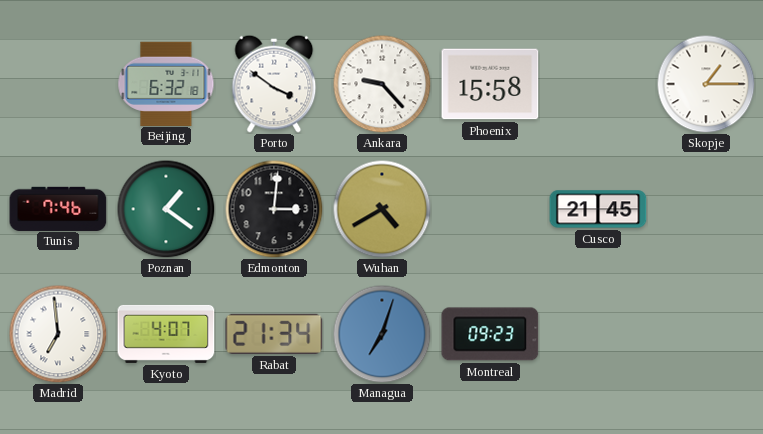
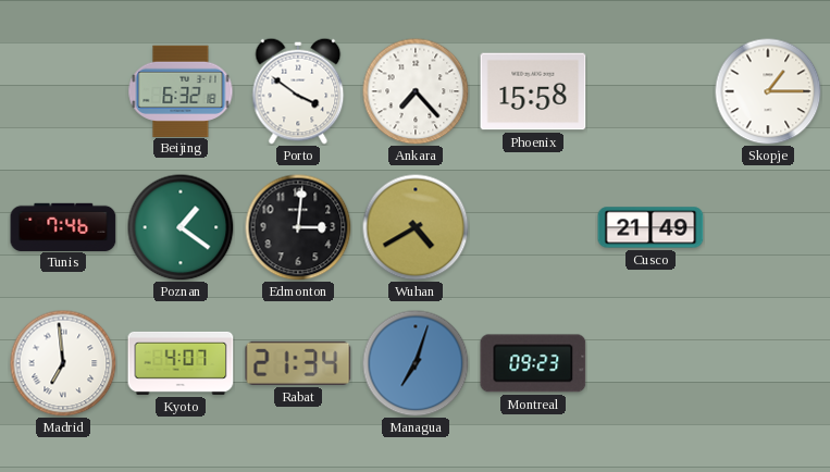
Ankara: 9:23 -> 7:23 (416, 91)
Cusco: 21:45 -> 21:49 (651, 227)
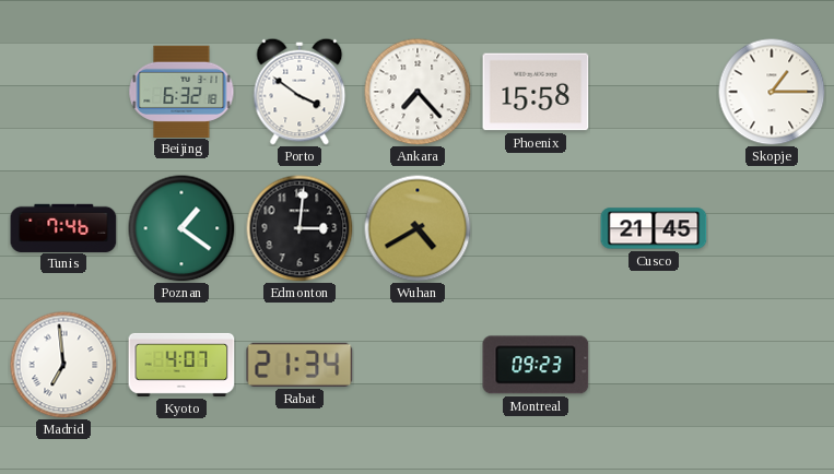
Cusco: 21:49 -> 21:45 (654, 228)
Managua: 7:03 -> none (416, 363)
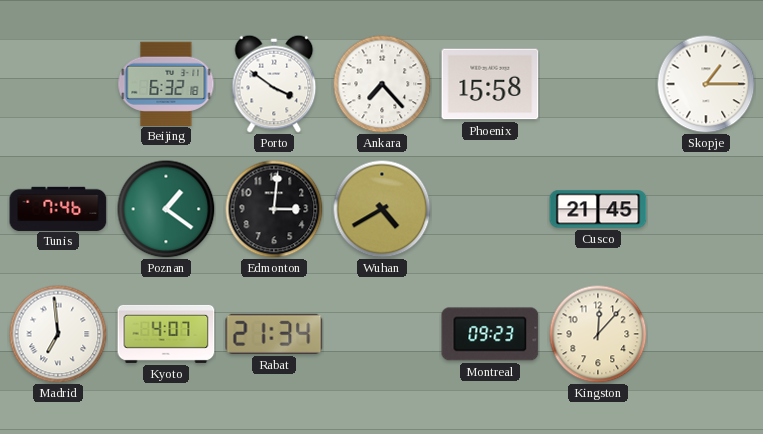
Kingston: none -> 12:07 (598, 334)
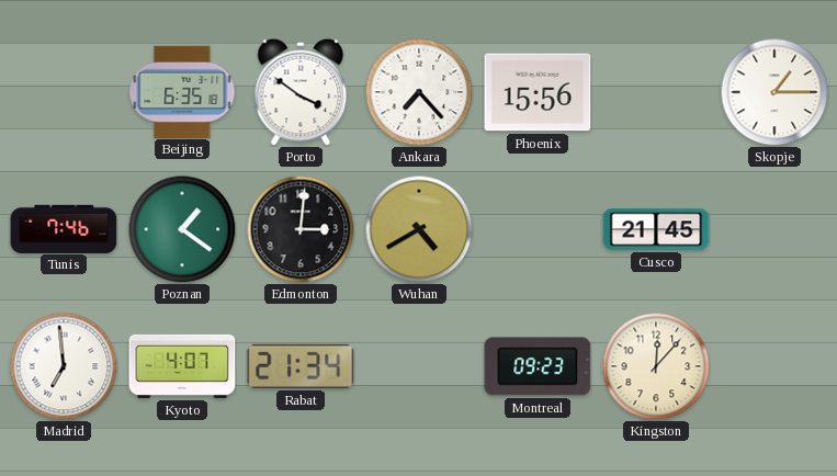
Beijing: 6:32 -> 6:35 (182, 91)
Phoenix: 15:58 -> 15:56 (538, 92)
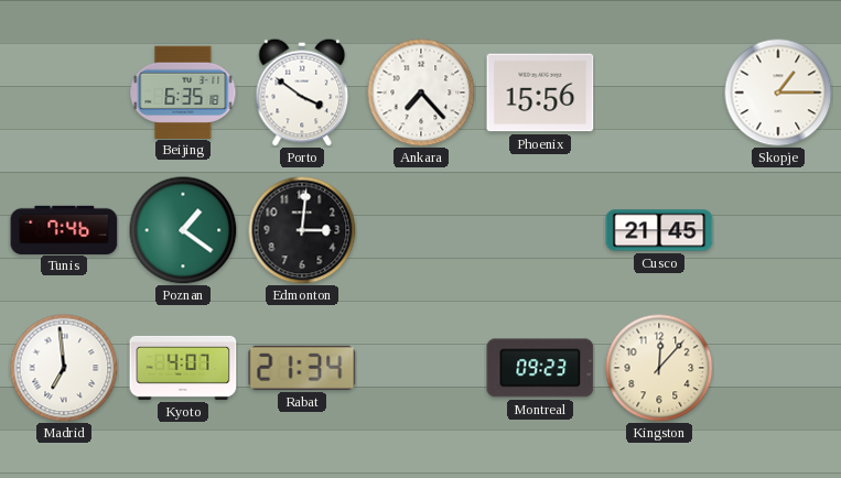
Wuhan: 4:40 -> none (419, 229)
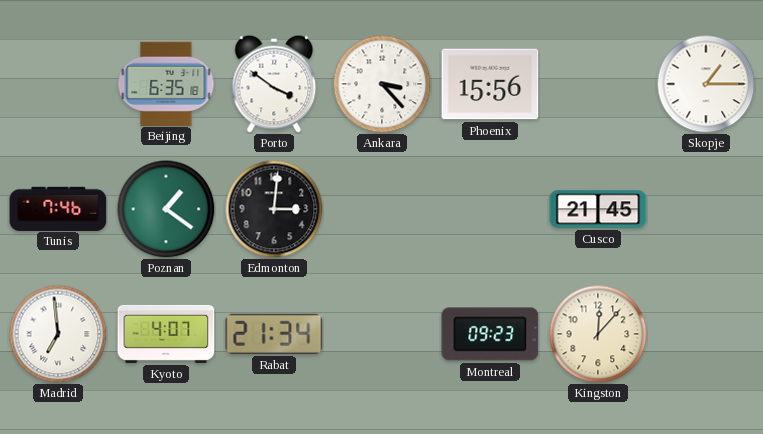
Ankara: 7:23 -> 3:23 (382, 84)
